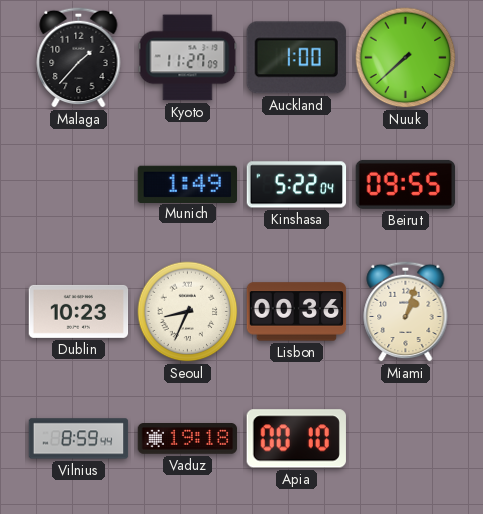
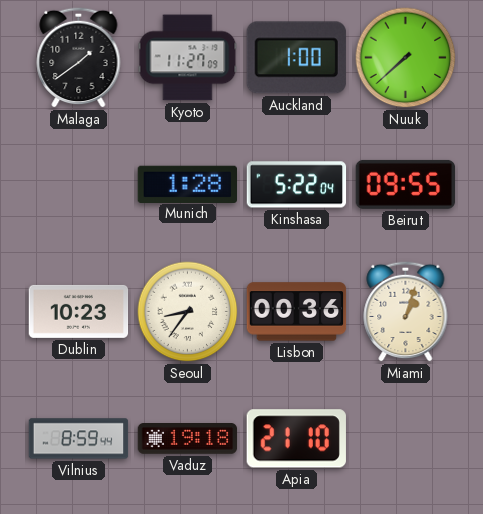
Malaga: 1:37 -> 1:39 (79, 57)
Munich: 1:49 -> 1:28 (187, 184)
Seoul: 8:34 -> 8:36 (188, 312)
Apia: 00:10 -> 21:10 (296, 439)
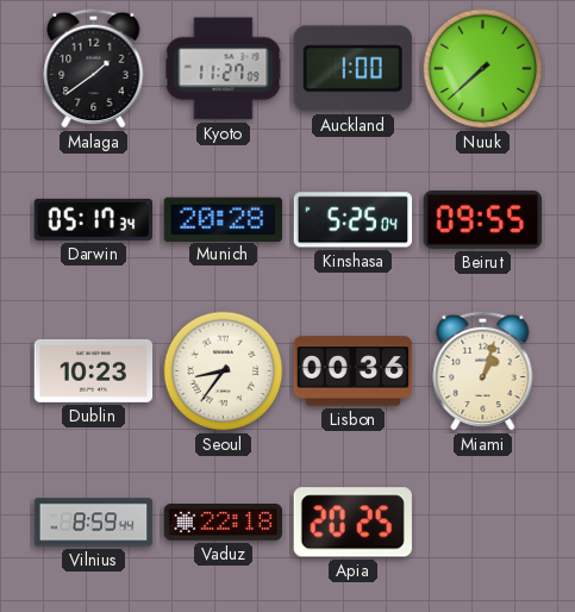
Darwin: none -> 05:17 (93, 219)
Munich: 1:28 -> 20:28 (223, 219)
Kinshasa: 5:22 -> 5:25 (354, 220)
Vaduz: 19:18 -> 22:18 (224, 523)
Apia: 21:10 -> 20:25 (352, 523)
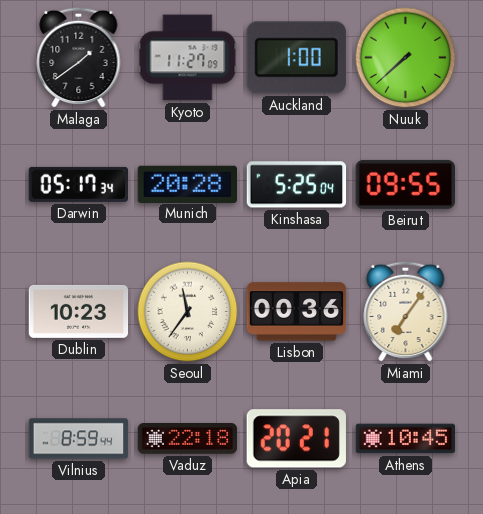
Seoul: 8:36 -> 11:36 (188, 312)
Miami: 1:03 -> 7:06 (406, 311)
Apia: 20:25 -> 20:21 (296, 439)
Athens: none -> 10:45 (406, 439)
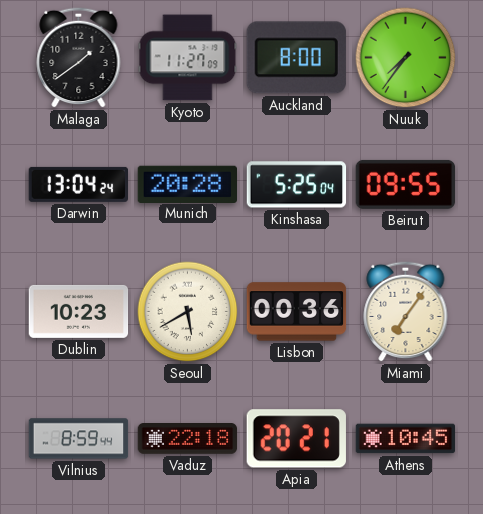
Auckland: 1:00 -> 8:00 (296, 58)
Nuuk: 7:38 -> 7:36 (406, 58)
Darwin: 05:17 -> 13:04 (78, 184)
Seoul: 11:36 -> 5:40 (188, 312)
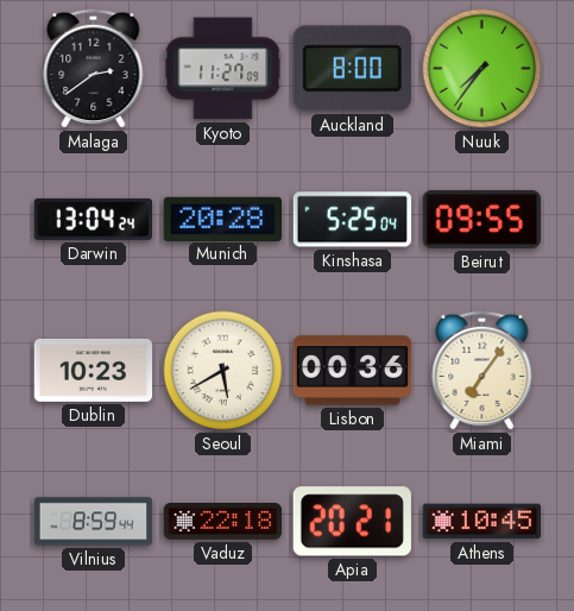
Malaga: 1:39 -> 2:39 (94, 68)
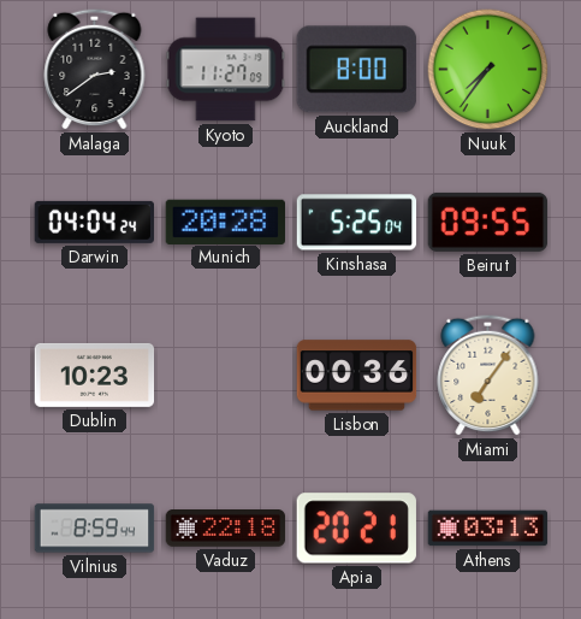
Darwin: 13:04 -> 04:04 (94, 222)
Seoul: 5:40 -> none (223, 371)
Athens: 10:45 -> 03:13 (488, 529)
